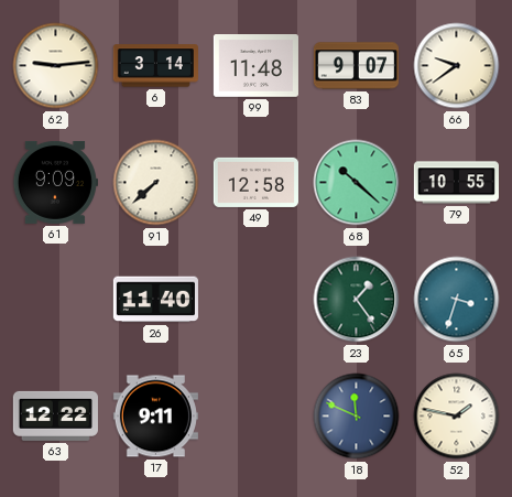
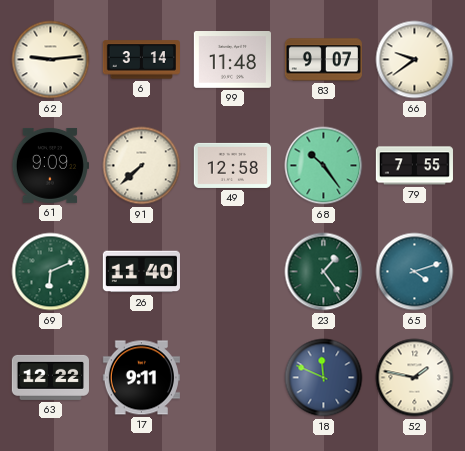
68: 10:22 -> 10:24 (324, 166)
79: 10:55 -> 7:55 (414, 166)
69: none -> 6:11 (51, 272)
65: 3:33 -> 4:12 (415, 272)
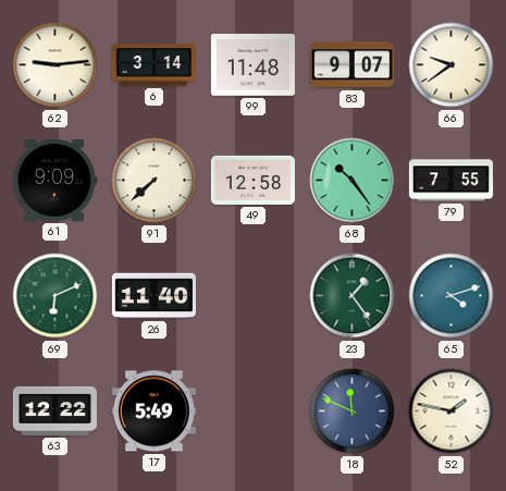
17: 9:11 -> 5:49 (153, 412)
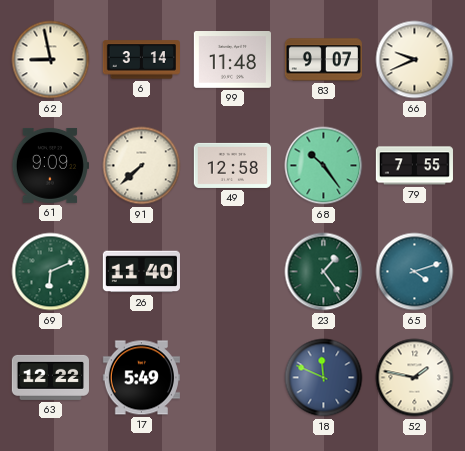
62: 9:14 -> 8:58 (51, 60)
66: 9:39 -> 9:41 (415, 60)
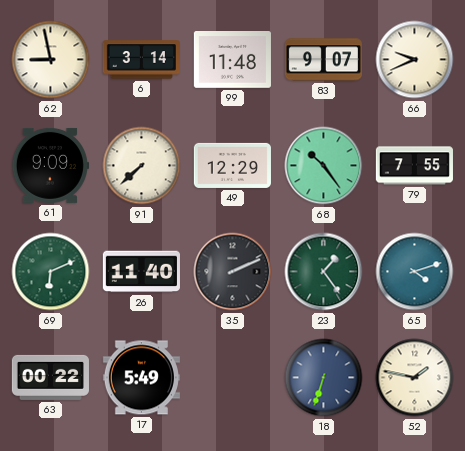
49: 12:58 -> 12:29 (232, 165)
35: none -> 2:11 (233, 272)
63: 12:22 -> 00:22 (50, 377)
18: 11:49 -> 6:33 (324, 378)
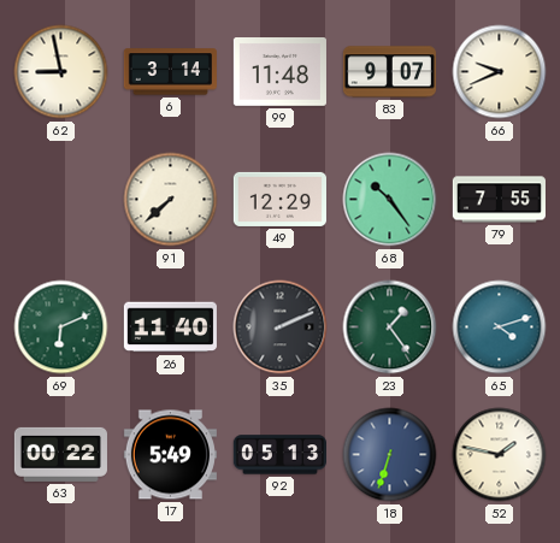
61: 9:09 -> none (50, 165)
92: none -> 05:13 (279, 455)
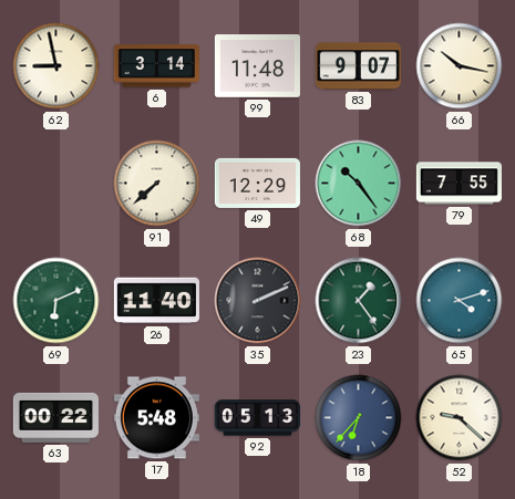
66: 9:41 -> 10:17 (460, 66)
17: 5:49 -> 5:48 (156, 418)
18: 6:33 -> 6:37 (359, 418)
52: 1:47 -> 9:22 (460, 418)
